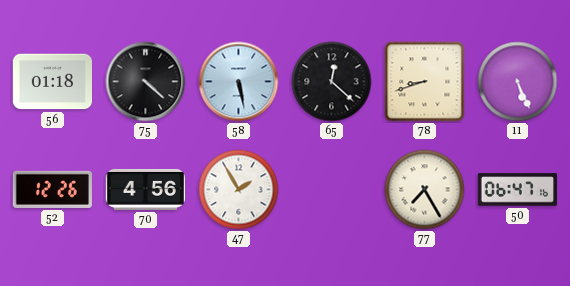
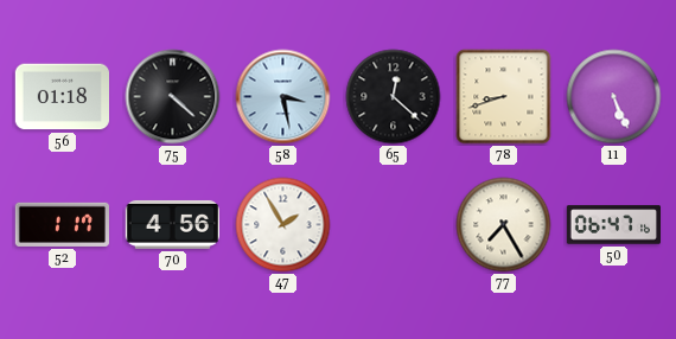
58: 5:28 -> 3:28 (283, 97)
52: 12:26 -> 1:17 (62, 224)
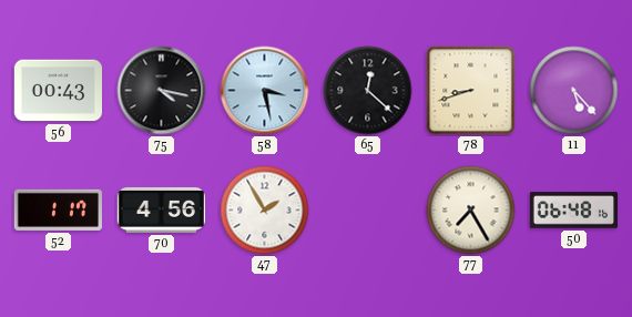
56: 01:18 -> 00:43 (58, 91)
75: 4:22 -> 4:17 (162, 91)
11: 5:26 -> 5:23 (574, 91)
50: 06:47 -> 06:48 (573, 211)
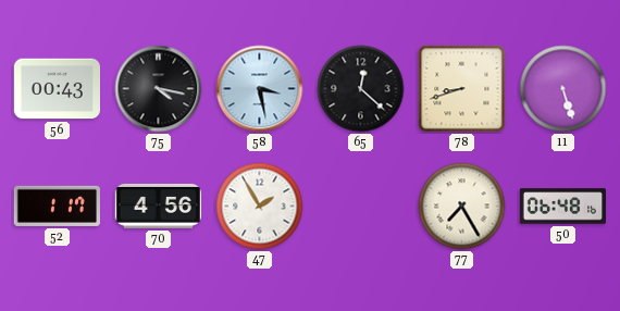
11: 5:23 -> 5:27 (563, 89)
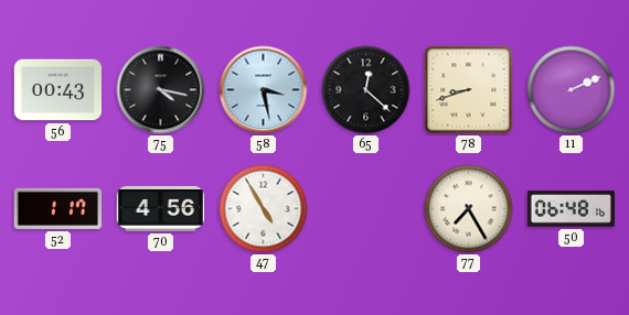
11: 5:27 -> 2:11 (572, 90)
47: 1:55 -> 4:55 (264, 209)
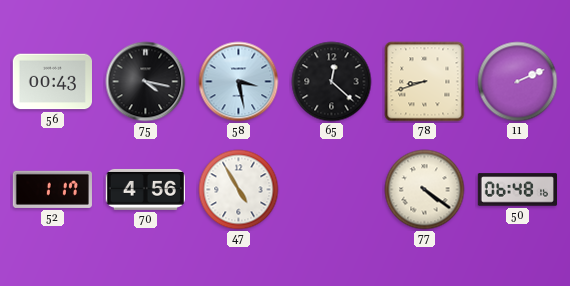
77: 7:25 -> 4:21 (425, 190)
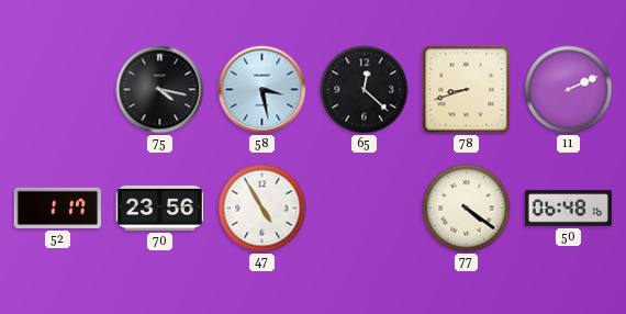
56: 00:43 -> none (52, 82)
70: 4:56 -> 23:56 (159, 208)
